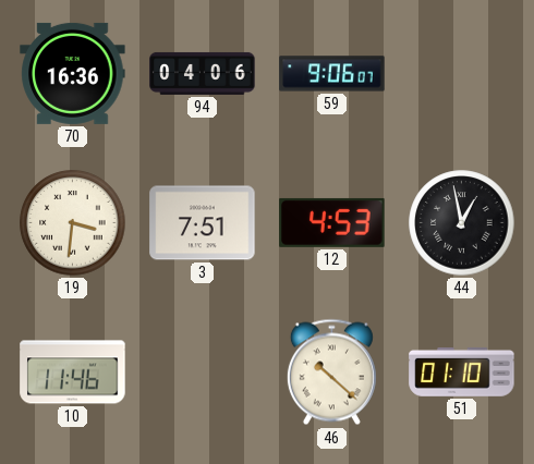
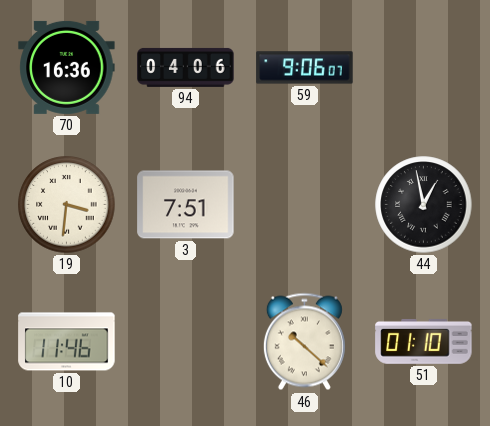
12: 4:53 -> none (332, 222)
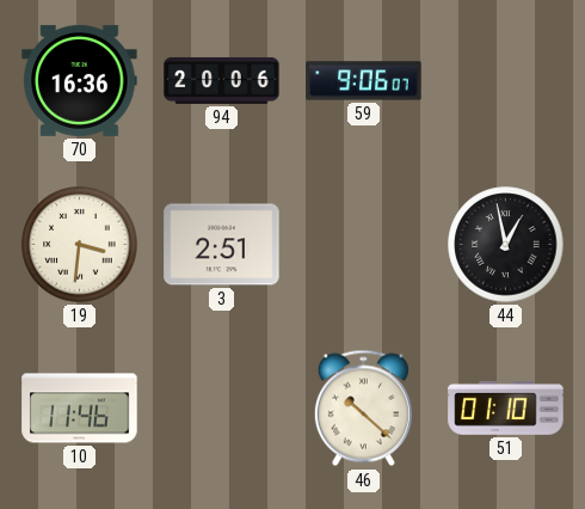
94: 04:06 -> 20:06 (222, 80)
3: 7:51 -> 2:51 (222, 245)
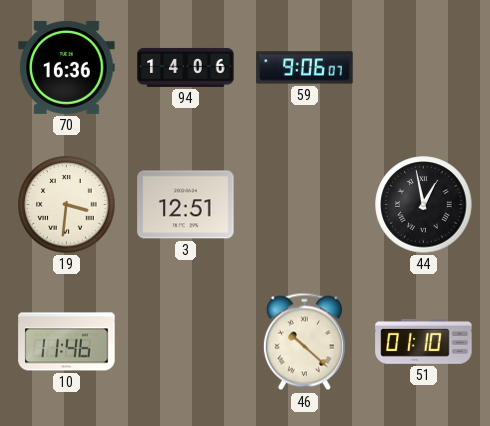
94: 20:06 -> 14:06 (186, 67)
3: 2:51 -> 12:51 (186, 205)
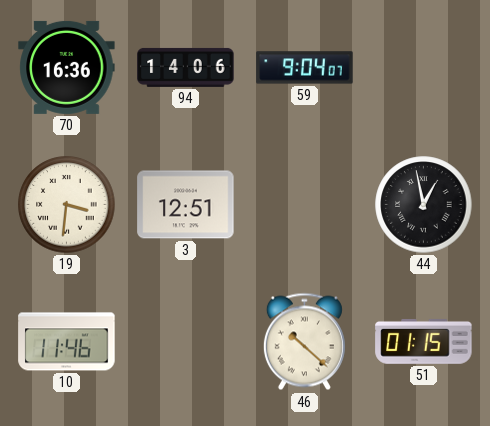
59: 9:06 -> 9:04 (305, 68)
51: 01:10 -> 01:15 (424, 341)
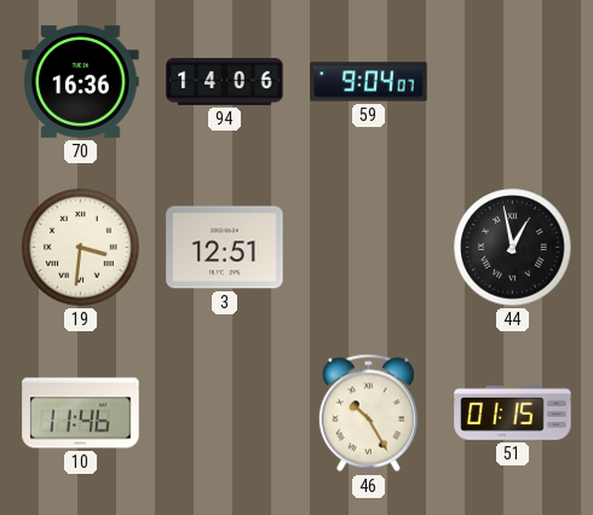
46: 10:22 -> 10:25 (368, 413)
